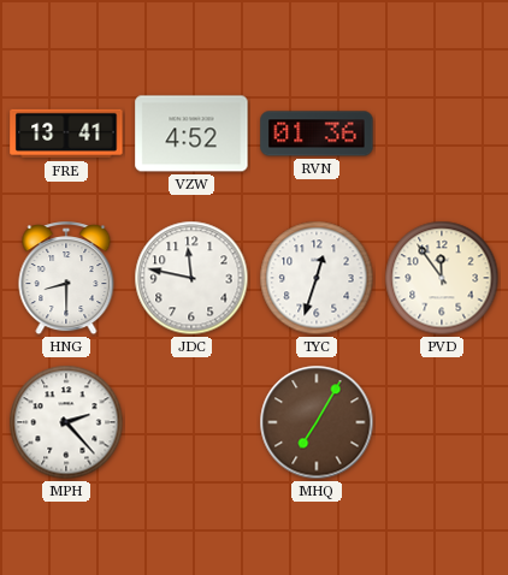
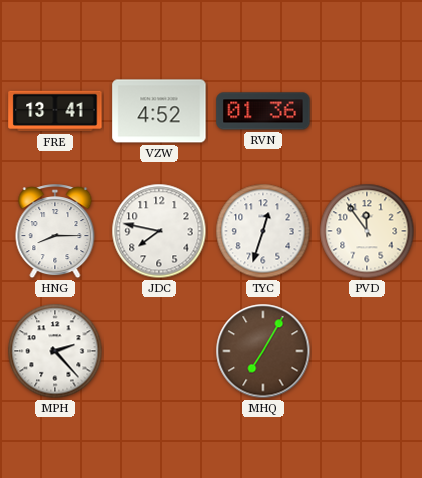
HNG: 8:30 -> 8:15 (55, 232)
JDC: 11:47 -> 7:47 (159, 231)
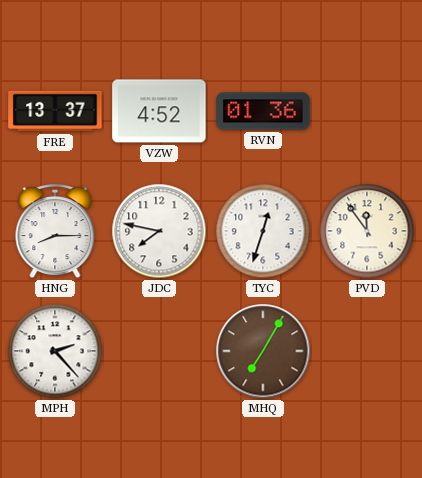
FRE: 13:41 -> 13:37 (55, 111)
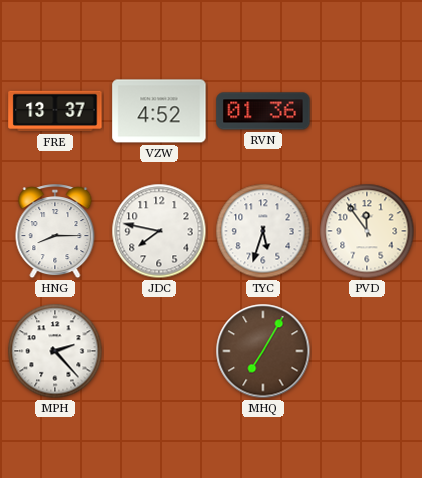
TYC: 12:33 -> 5:33 (263, 231)
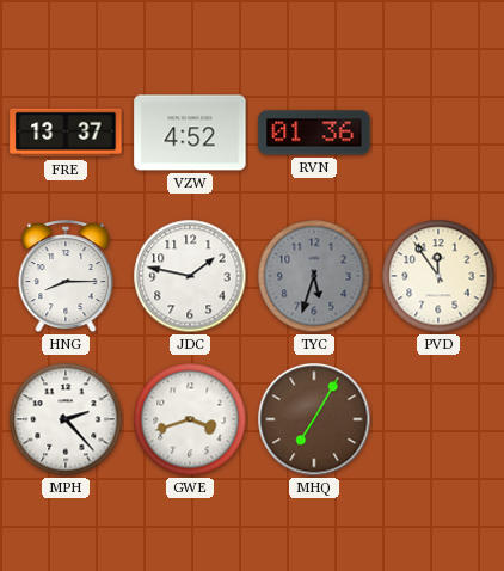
JDC: 7:47 -> 1:47 (190, 276)
TYC dial: white -> grey (314, 276)
GWE: none -> 3:42 (190, 419)
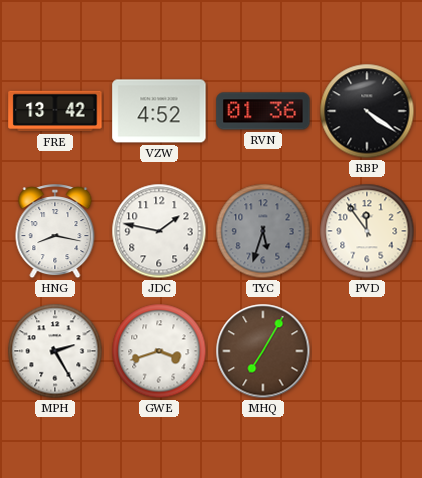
FRE: 13:37 -> 13:42 (55, 111)
RBP: none -> 4:21 (367, 111)
HNG: 8:15 -> 8:17 (55, 232)
MPH: 2:23 -> 2:25 (55, 351)
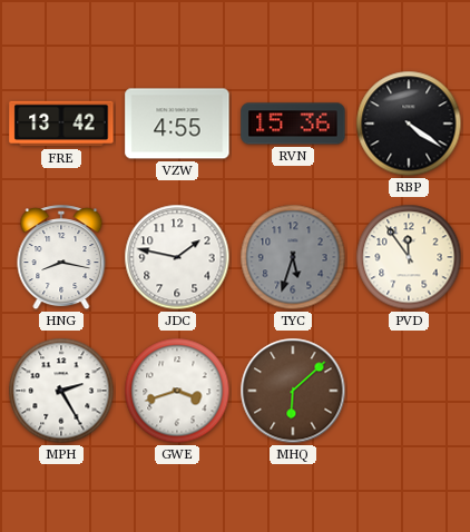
VZW: 4:52 -> 4:55 (177, 124)
RVN: 01:36 -> 15:36 (293, 124)
MHQ: 7:05 -> 6:08 (293, 391)
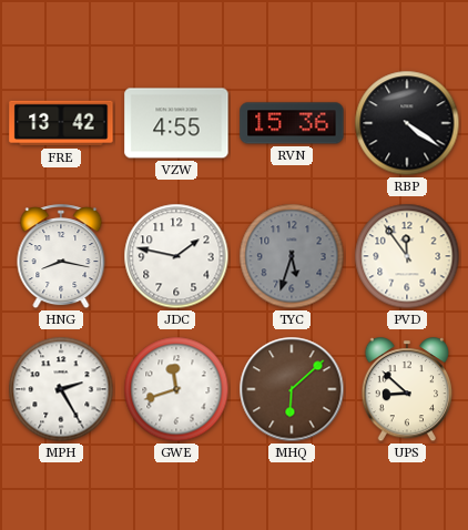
GWE: 3:42 -> 11:42 (176, 389)
UPS: none -> 8:52 (407, 390)
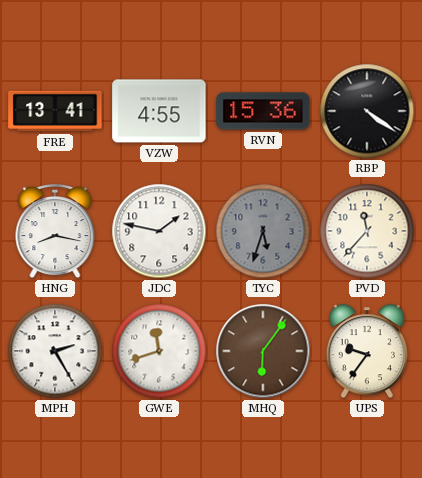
FRE: 13:42 -> 13:41 (55, 111)
PVD: 11:54 -> 11:37 (367, 231)
MHQ: 6:08 -> 6:06 (263, 351)
UPS: 8:52 -> 9:36 (367, 352)
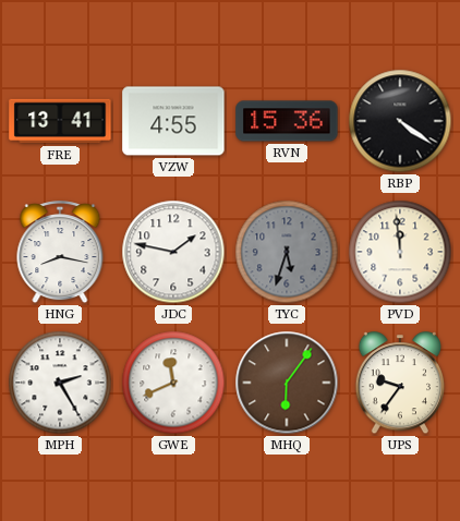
PVD: 11:37 -> 11:59 (400, 252)
GWE: 11:42 -> 11:41 (173, 383)
